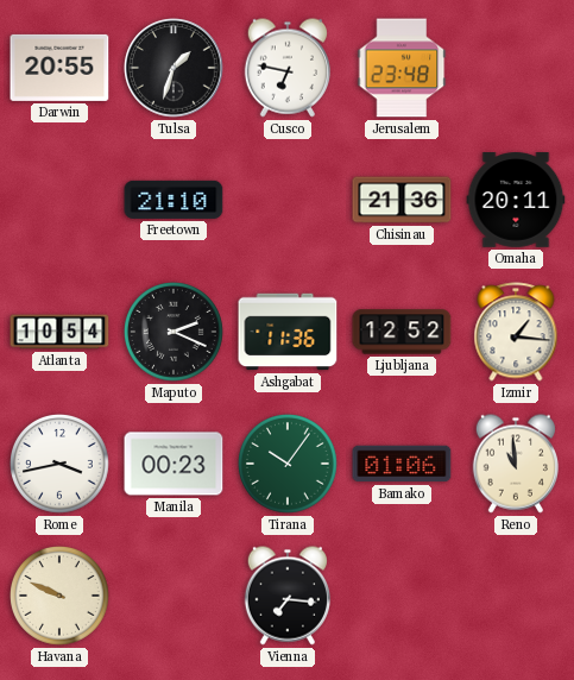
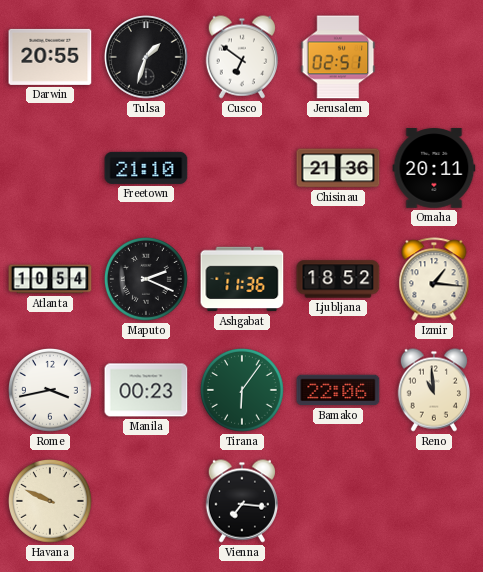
Cusco: 6:47 -> 6:51 (241, 57)
Jerusalem: 23:48 -> 02:51 (338, 57)
Ljubljana: 12:52 -> 18:52 (338, 279)
Tirana: 10:06 -> 6:06 (243, 391)
Bamako: 01:06 -> 22:06 (338, 390)
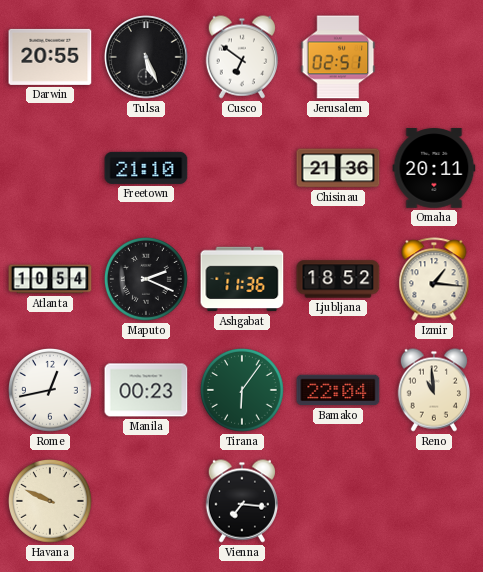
Tulsa: 1:33 -> 5:26 (146, 57)
Rome: 3:43 -> 12:43 (51, 391)
Bamako: 22:06 -> 22:04 (338, 390)
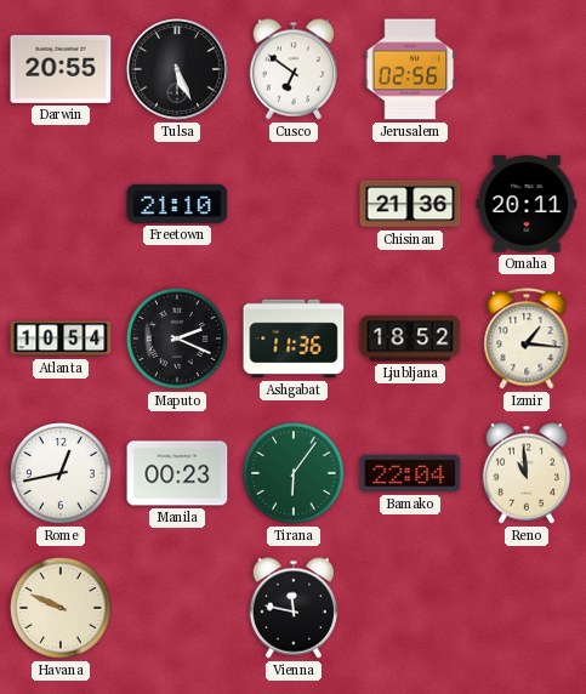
Jerusalem: 02:51 -> 02:56 (410, 69)
Vienna: 7:16 -> 11:47 (292, 608)
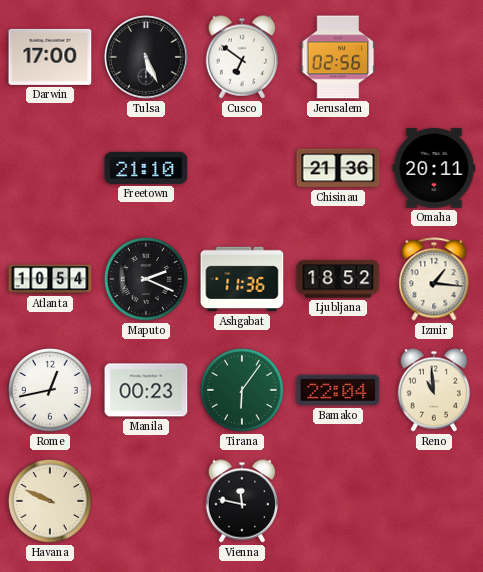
Darwin: 20:55 -> 17:00 (50, 57)
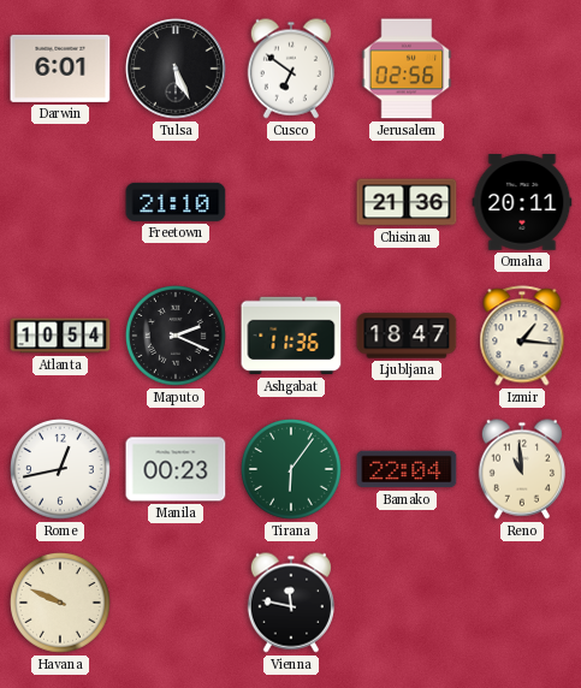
Darwin: 17:00 -> 6:01 (60, 69)
Ljubljana: 18:52 -> 18:47 (407, 336)
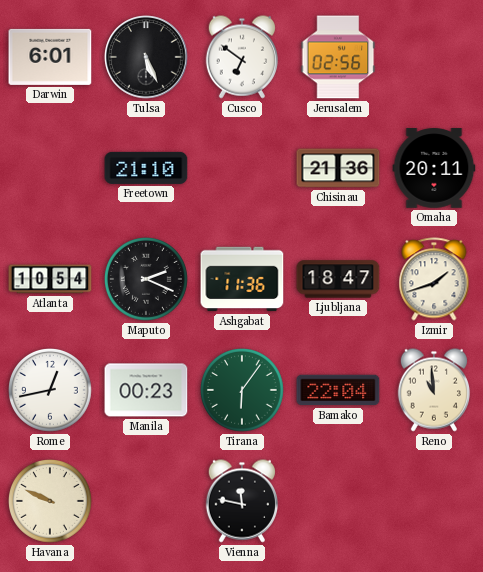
Izmir: 1:16 -> 1:42 (434, 279)
